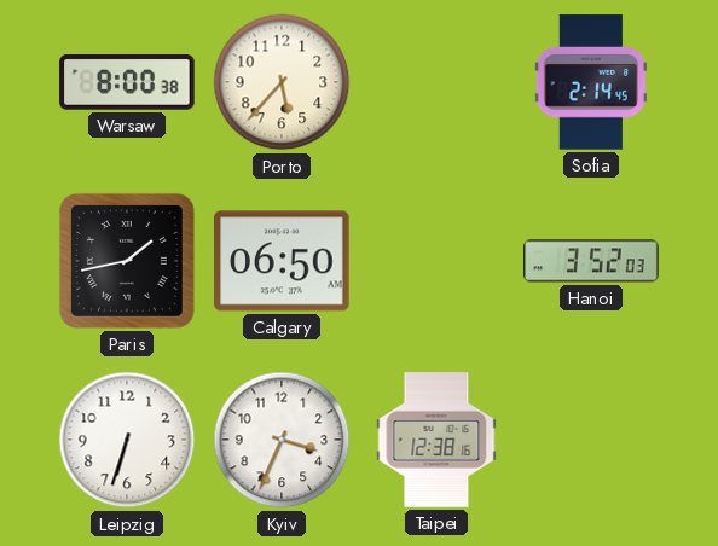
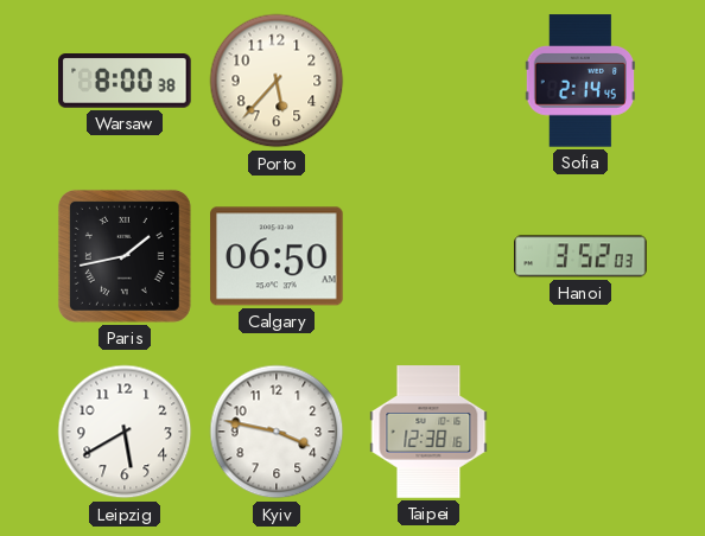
Leipzig: 6:33 -> 5:40 (125, 432)
Kyiv: 3:34 -> 3:47 (277, 432)
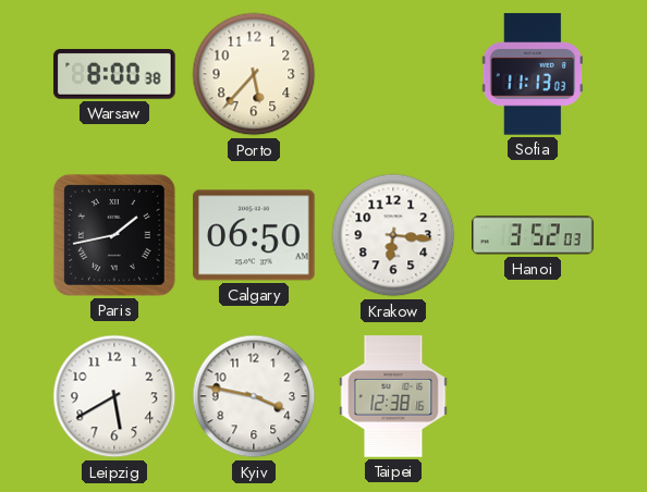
Sofia: 2:14 -> 11:13 (532, 74)
Krakow: none -> 6:16 (393, 235)
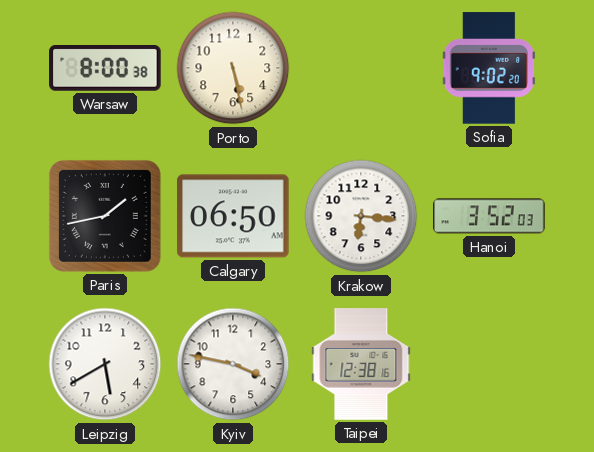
Porto: 5:37 -> 5:28 (233, 68)
Sofia: 11:13 -> 9:02 (488, 68)
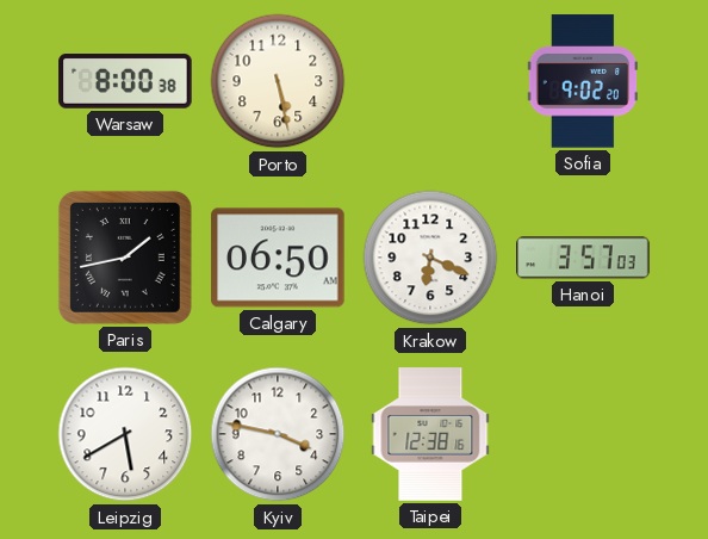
Krakow: 6:16 -> 6:19 (430, 258)
Hanoi: 3:52 -> 3:57 (583, 258)
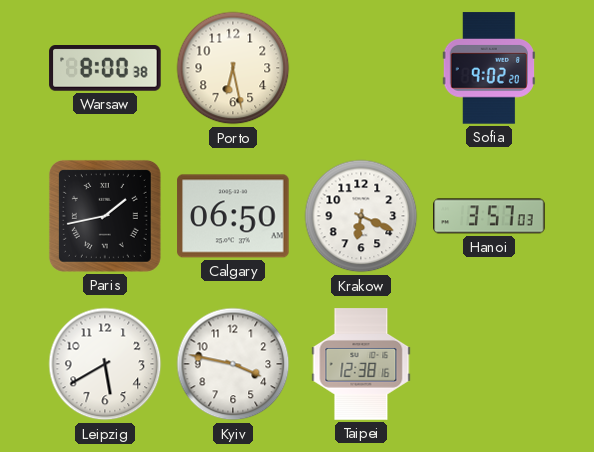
Porto: 5:28 -> 6:28 (233, 68)
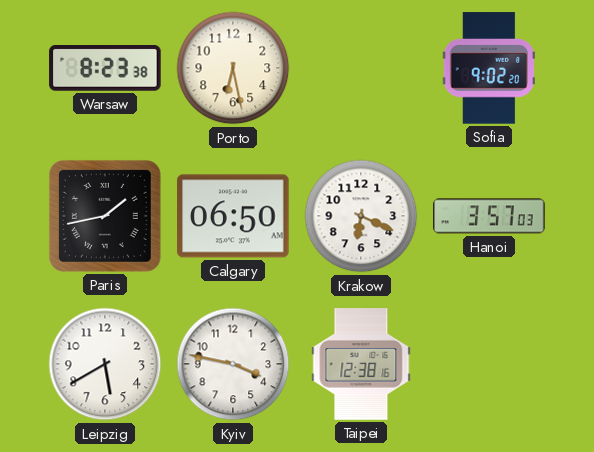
Warsaw: 8:00 -> 8:23 (105, 69)
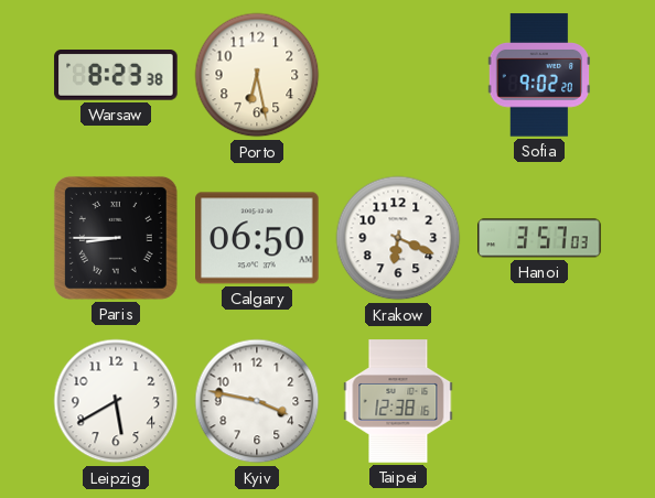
Paris: 1:43 -> 8:45 (116, 238)
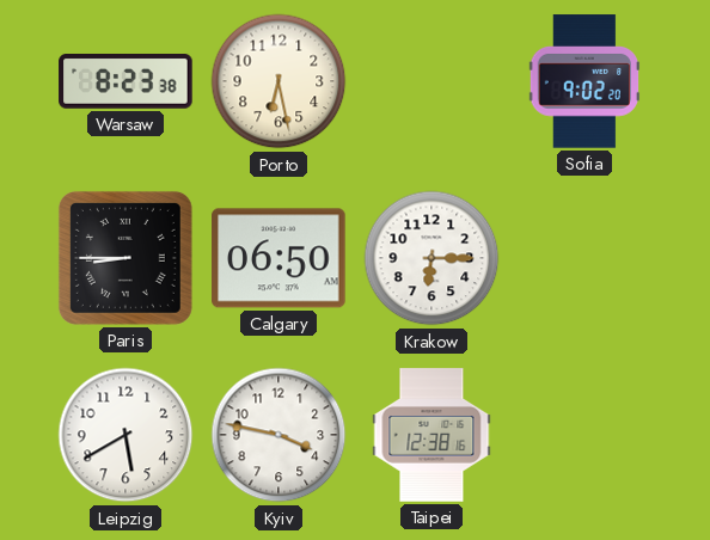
Krakow: 6:19 -> 6:15 (431, 258)
Hanoi: 3:57 -> none (539, 238)
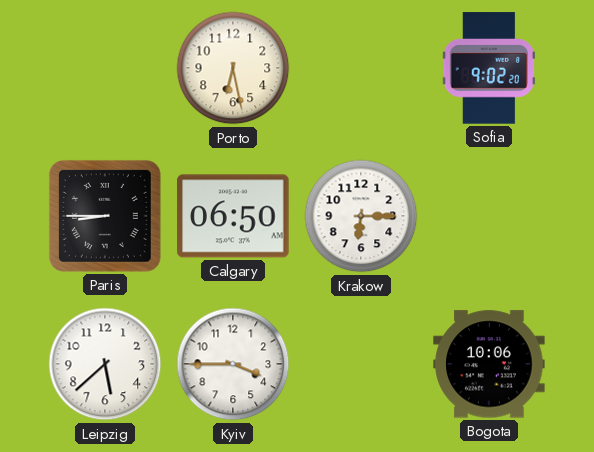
Warsaw: 8:23 -> none (126, 82)
Leipzig: 5:40 -> 5:38 (105, 364)
Kyiv: 3:47 -> 3:45 (233, 364)
Taipei: 12:38 -> none (431, 435)
Bogota: none -> 10:06 (489, 364)
